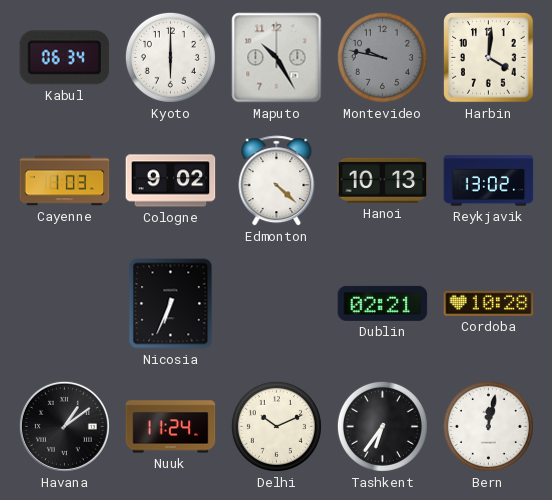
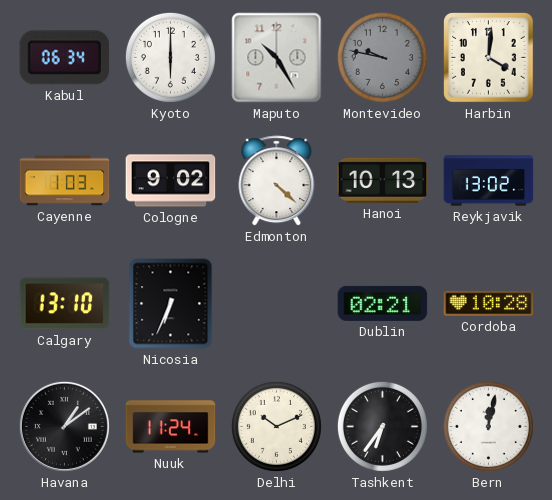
Calgary: none -> 13:10 (65, 304)
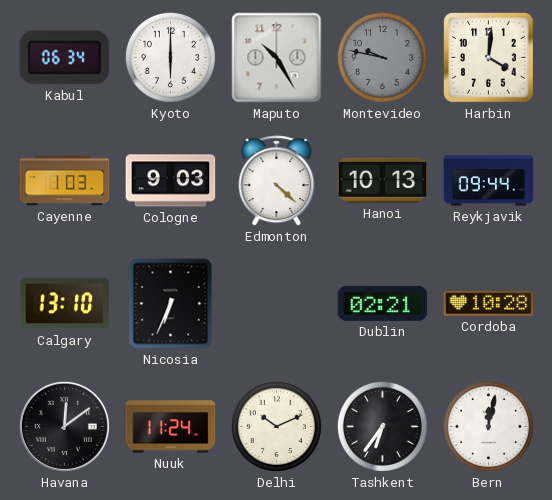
Cologne: 9:02 -> 9:03 (171, 181)
Reykjavik: 13:02 -> 09:44 (489, 181)
Havana: 1:09 -> 12:09 (64, 426)
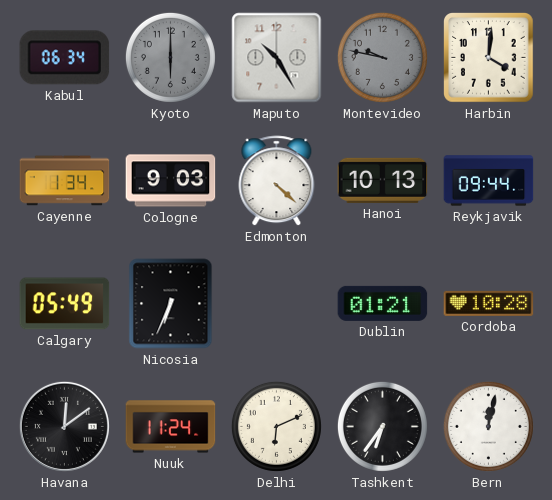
Kyoto dial: white -> grey (170, 57)
Cayenne: 1:03 -> 1:34 (65, 181)
Calgary: 13:10 -> 05:49 (65, 304)
Dublin: 02:21 -> 01:21 (383, 303)
Delhi: 10:11 -> 6:11 (276, 426)
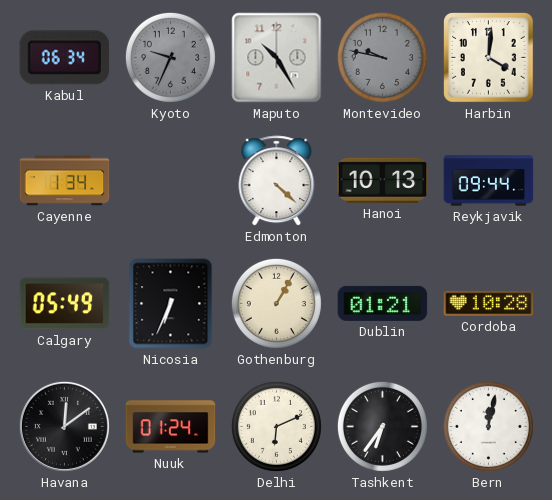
Kyoto: 6:00 -> 9:34 (170, 57)
Cologne: 9:03 -> none (171, 181)
Gothenburg: none -> 1:05 (276, 303)
Nuuk: 11:24 -> 01:24 (171, 427)
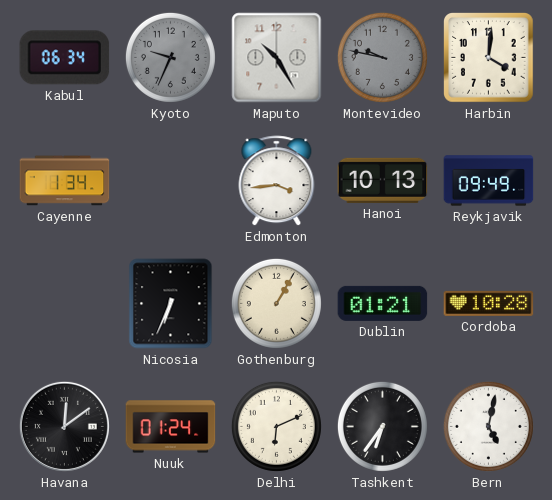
Edmonton: 4:22 -> 3:44 (277, 181)
Reykjavik: 09:44 -> 09:49 (489, 181)
Calgary: 05:49 -> none (65, 304)
Bern: 12:02 -> 5:02 (488, 426)
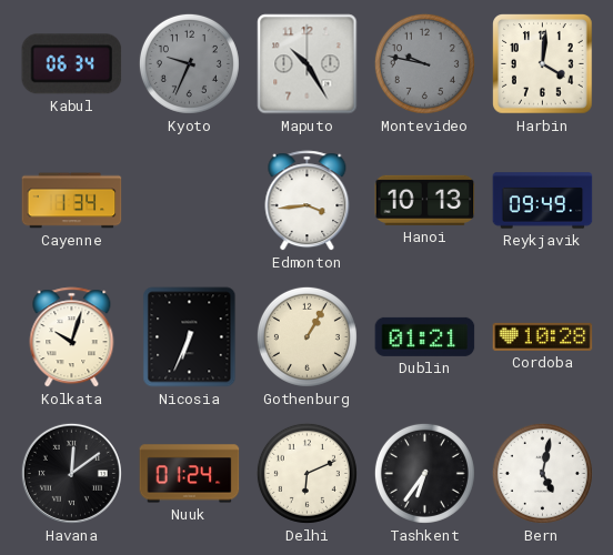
Kolkata: none -> 10:03 (72, 337)
